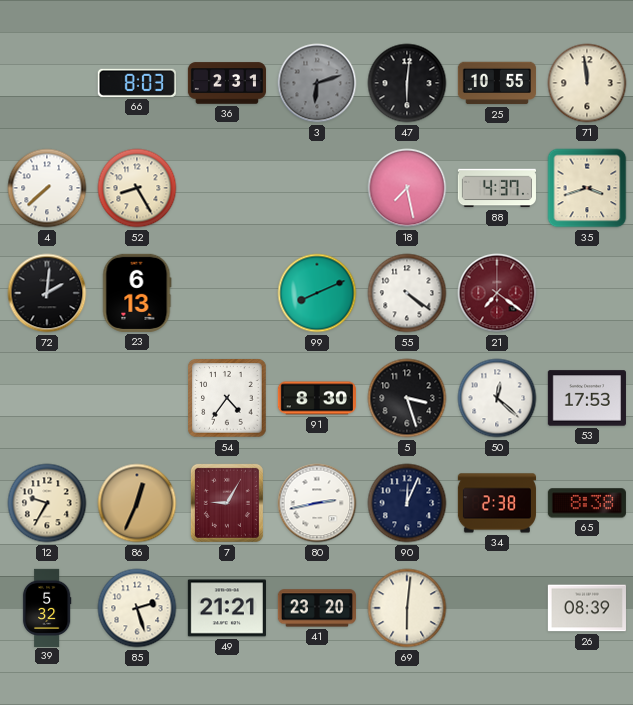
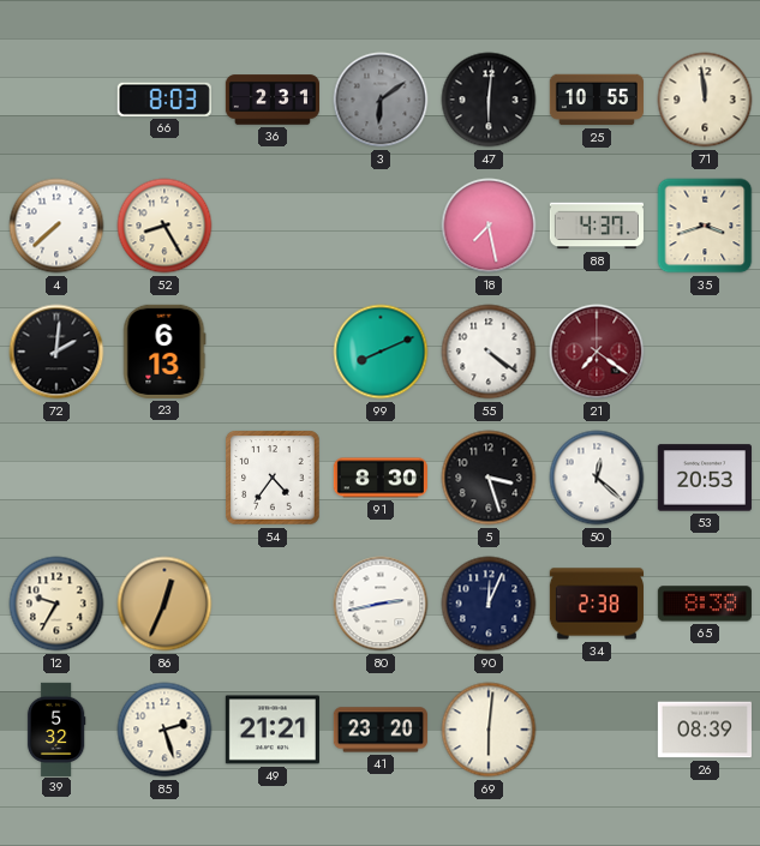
3: 6:12 -> 6:09 (381, 100)
53: 17:53 -> 20:53 (705, 478)
7: 9:05 -> none (227, 503)
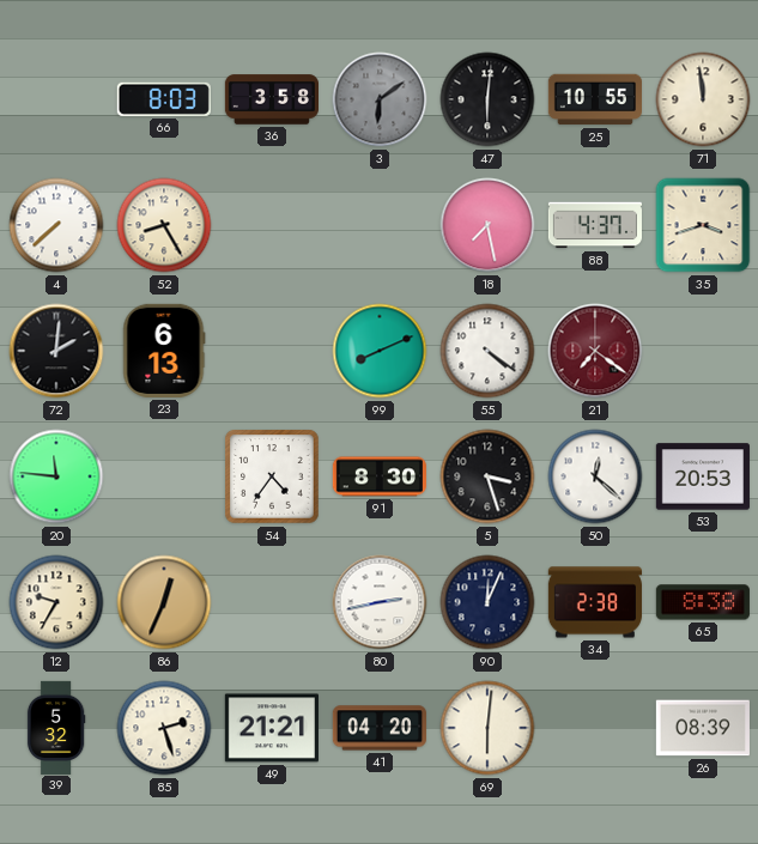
36: 2:31 -> 3:58 (271, 99)
20: none -> 11:46 (56, 476)
41: 23:20 -> 04:20 (380, 728)
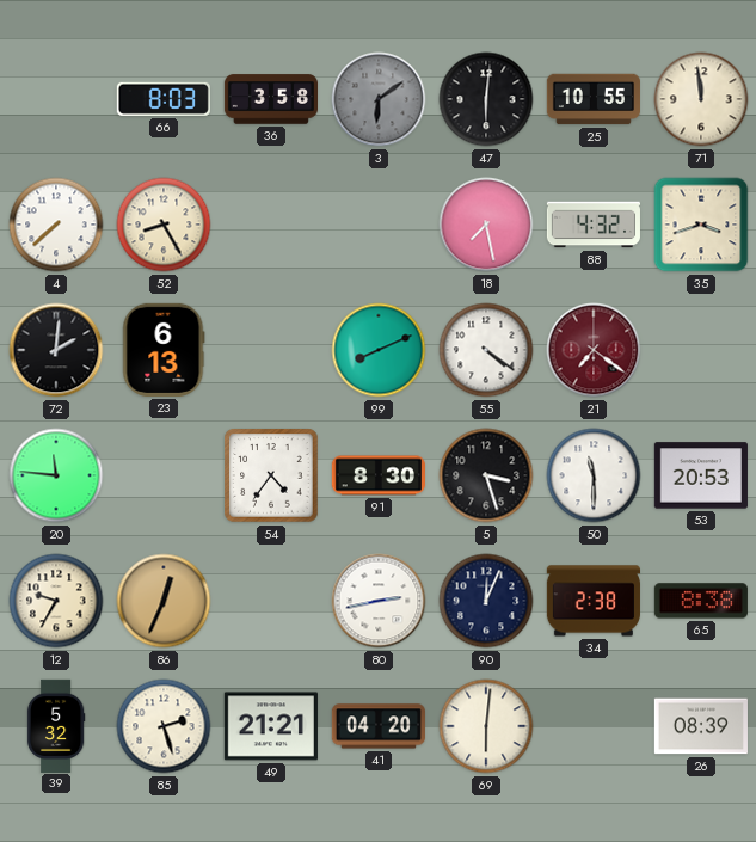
88: 4:37 -> 4:32 (594, 225)
50: 12:22 -> 11:30 (594, 475)
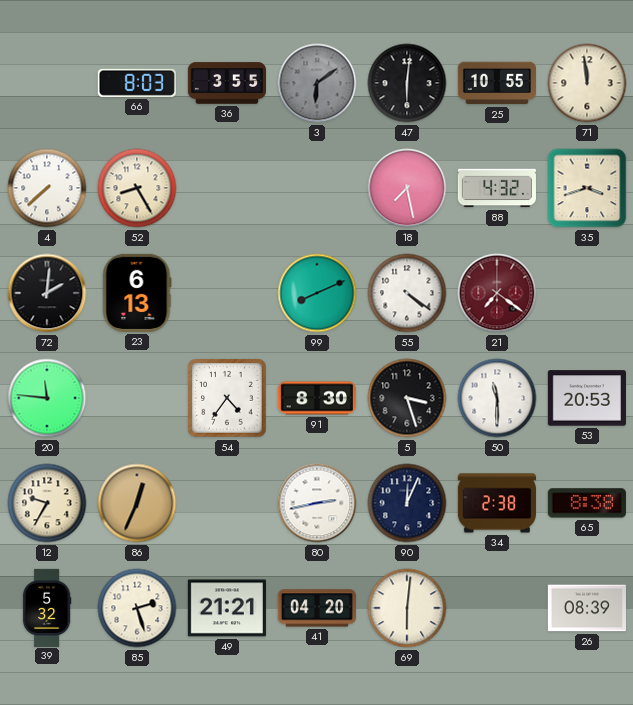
36: 3:58 -> 3:55 (226, 83)
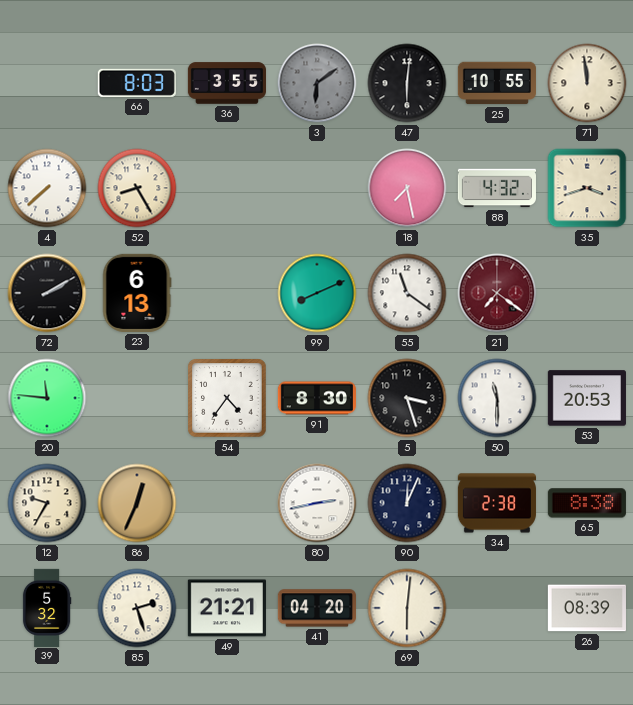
72: 2:01 -> 2:10 (47, 293)
55: 4:21 -> 11:21 (407, 293)
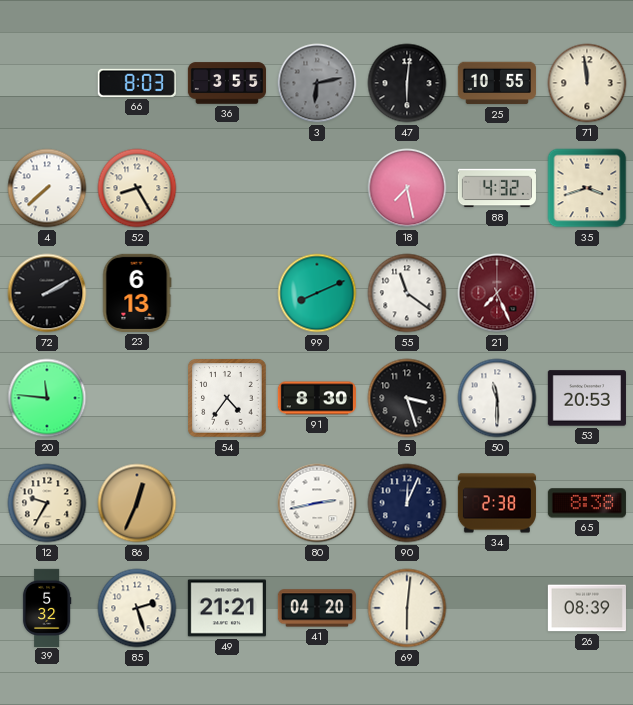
3: 6:09 -> 6:13 (317, 83)
21: 7:21 -> 7:26 (497, 293)
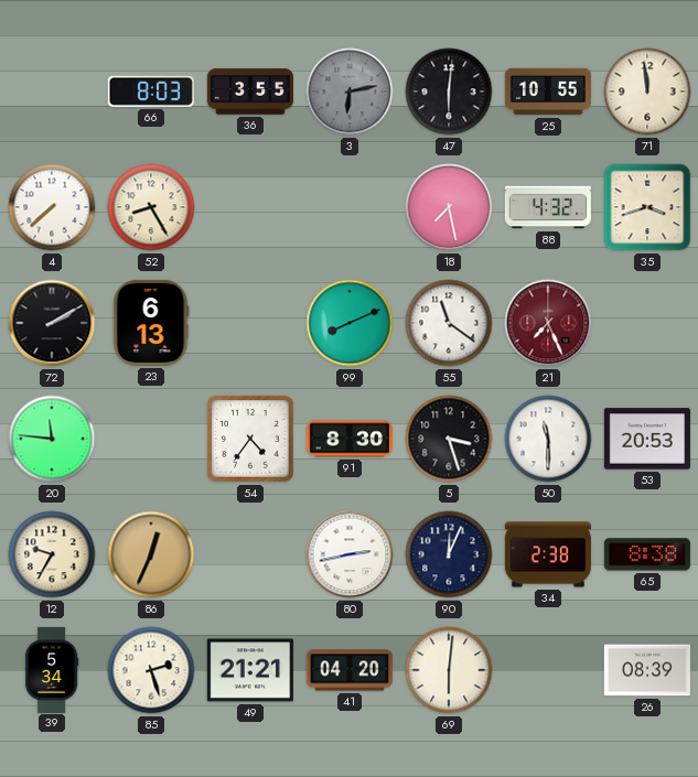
39: 5:32 -> 5:34 (52, 669)
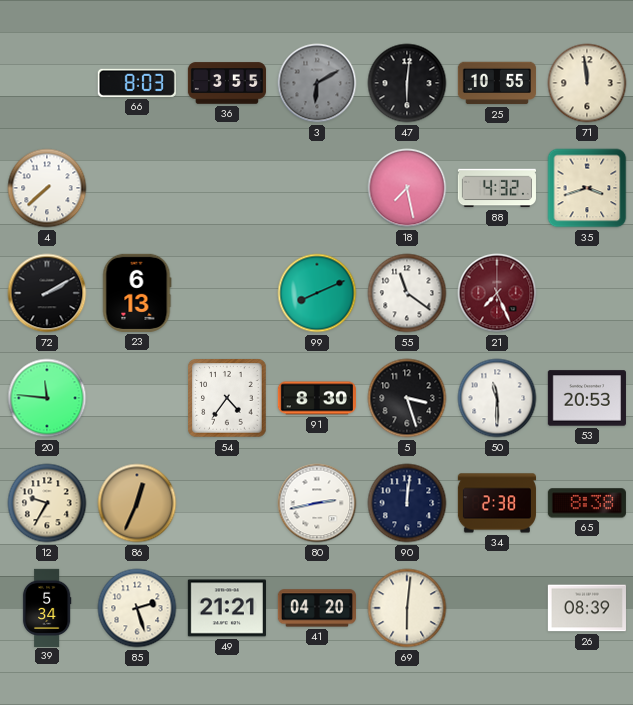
3: 6:13 -> 6:10 (317, 83)
52: 8:25 -> none (151, 207)
90: 12:04 -> 12:01 (407, 503)
